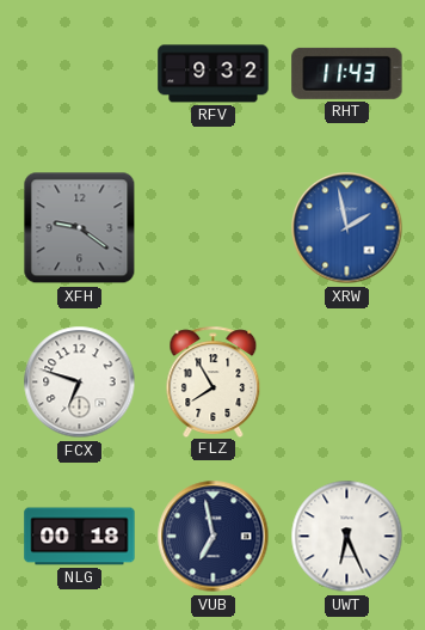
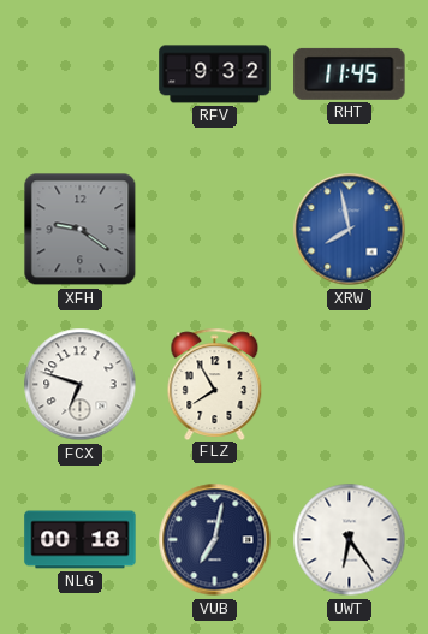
RHT: 11:43 -> 11:45 (350, 73)
XRW: 1:58 -> 7:58 (350, 230)
VUB: 6:58 -> 7:02 (215, 540)
UWT: 6:26 -> 6:24 (350, 540)
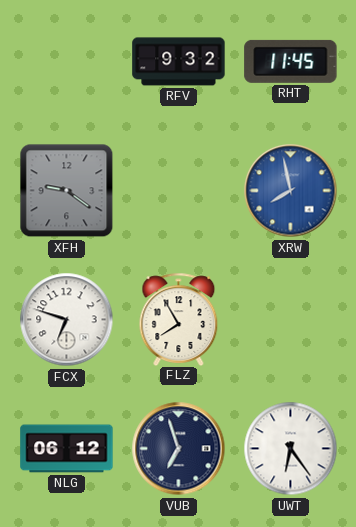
NLG: 00:18 -> 06:12 (67, 449)
VUB: 7:02 -> 6:57 (179, 449)
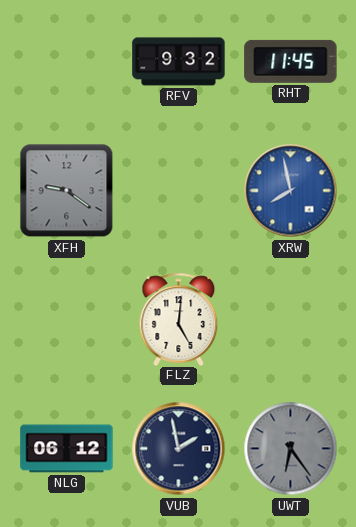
FCX: 6:48 -> none (67, 320)
FLZ: 7:55 -> 5:01 (179, 319)
VUB: 6:57 -> 1:58 (179, 449)
UWT dial: white -> grey (291, 449)
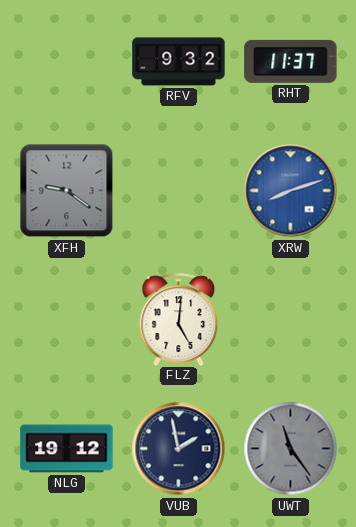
RHT: 11:45 -> 11:37 (291, 61)
XRW: 7:58 -> 8:12 (291, 191)
NLG: 06:12 -> 19:12 (67, 449)
UWT: 6:24 -> 11:24 (291, 449)
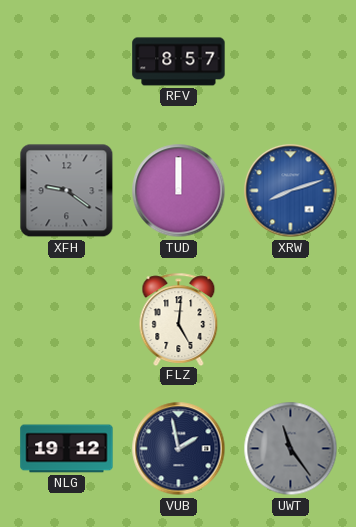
RFV: 9:32 -> 8:57 (179, 62)
RHT: 11:37 -> none (291, 61)
TUD: none -> 12:00 (179, 191)
